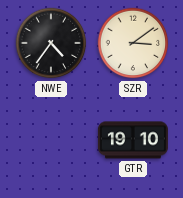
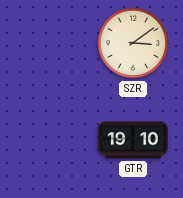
NWE: 4:36 -> none (51, 43)
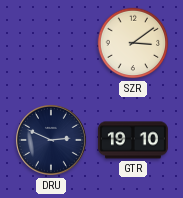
DRU: none -> 2:49 (52, 141)
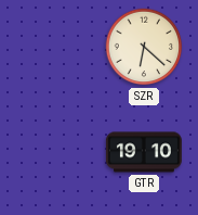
SZR: 3:09 -> 6:22 (144, 47)
DRU: 2:49 -> none (52, 141)
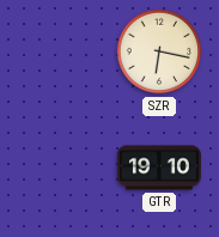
SZR: 6:22 -> 6:17 (159, 51)
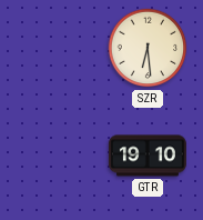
SZR: 6:17 -> 6:29 (148, 48)
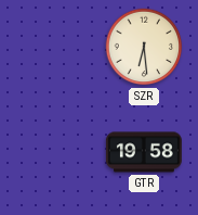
GTR: 19:10 -> 19:58 (144, 152)
